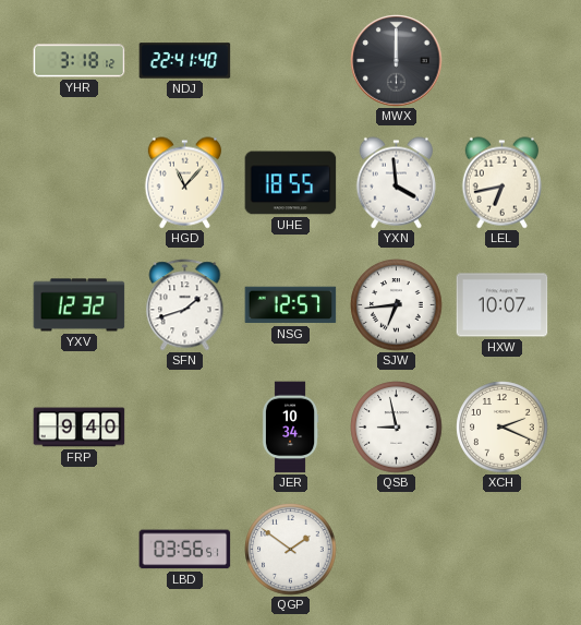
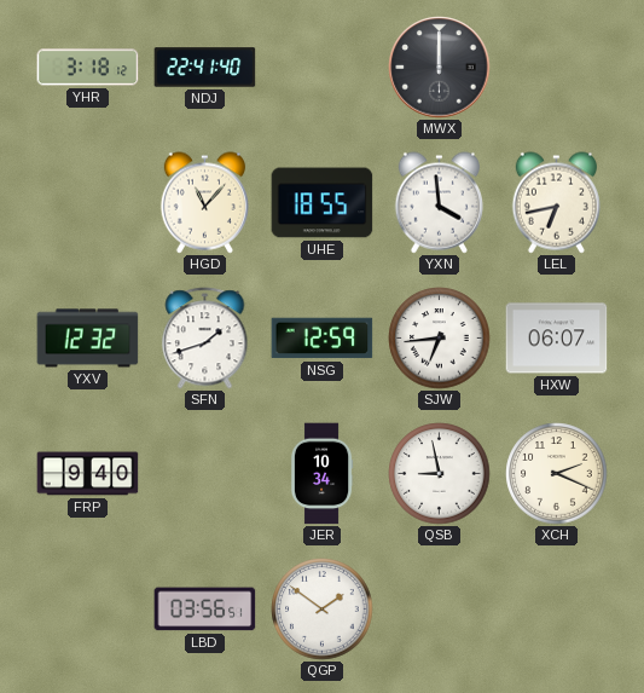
NSG: 12:57 -> 12:59 (323, 339)
HXW: 10:07 -> 06:07 (557, 339)
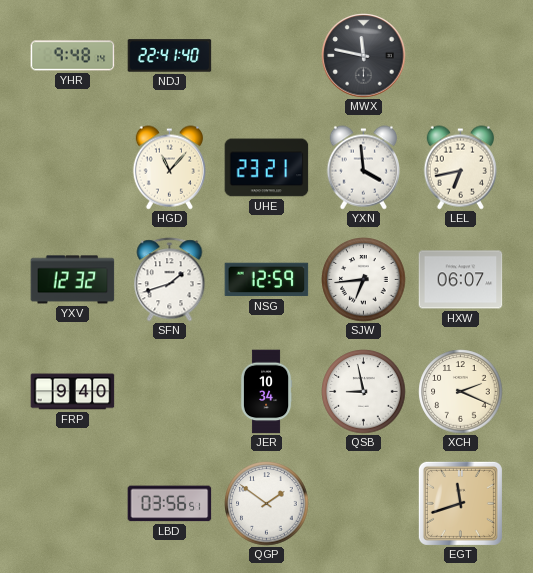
YHR: 3:18 -> 9:48 (73, 56)
MWX: 12:00 -> 11:47 (364, 56)
UHE: 18:55 -> 23:21 (267, 168)
EGT: none -> 11:42 (460, 503)
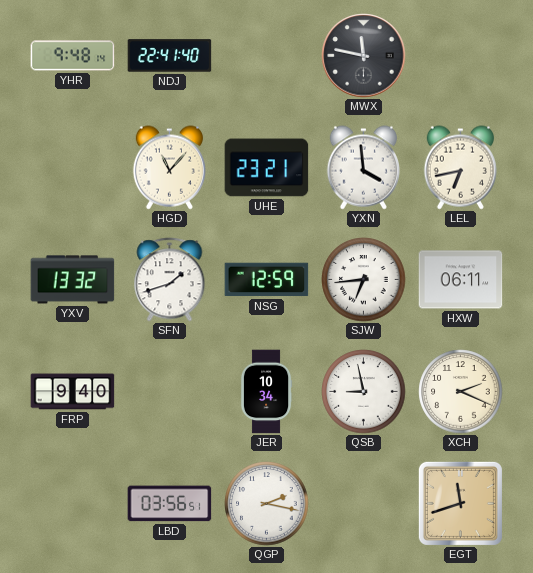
YXV: 12:32 -> 13:32 (73, 280)
HXW: 06:07 -> 06:11 (461, 280)
QGP: 1:51 -> 2:17 (267, 504)
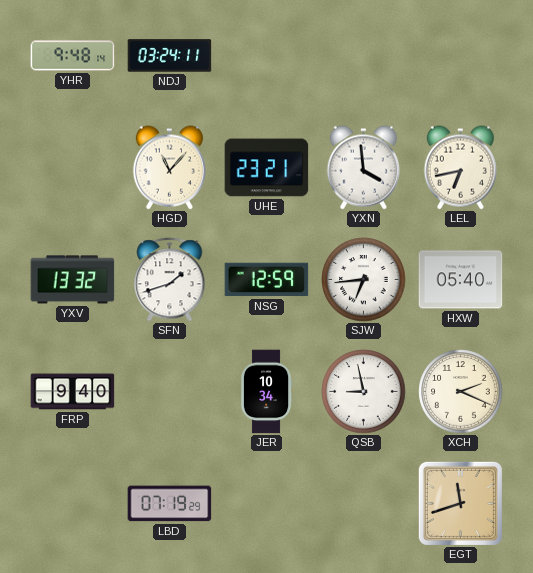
NDJ: 22:41 -> 03:24 (170, 56)
MWX: 11:47 -> none (364, 56)
HXW: 06:11 -> 05:40 (461, 280)
LBD: 03:56 -> 07:19 (170, 504)
QGP: 2:17 -> none (267, 504)
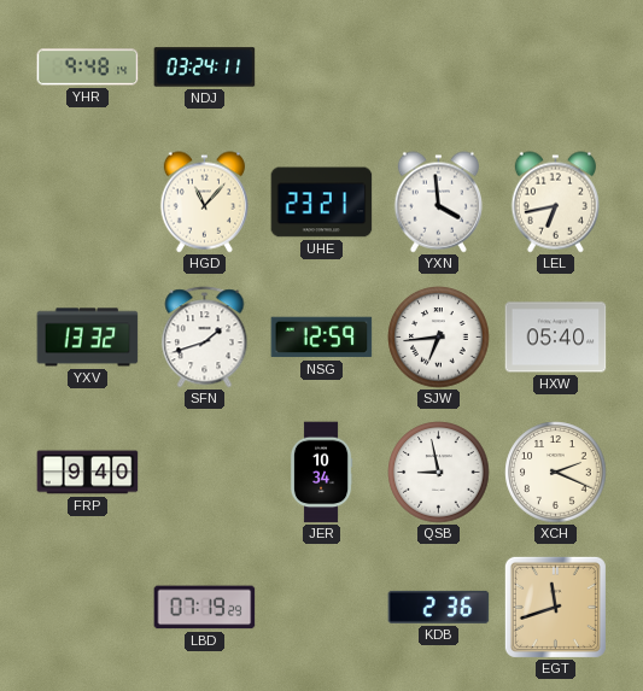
KDB: none -> 2:36 (439, 607)
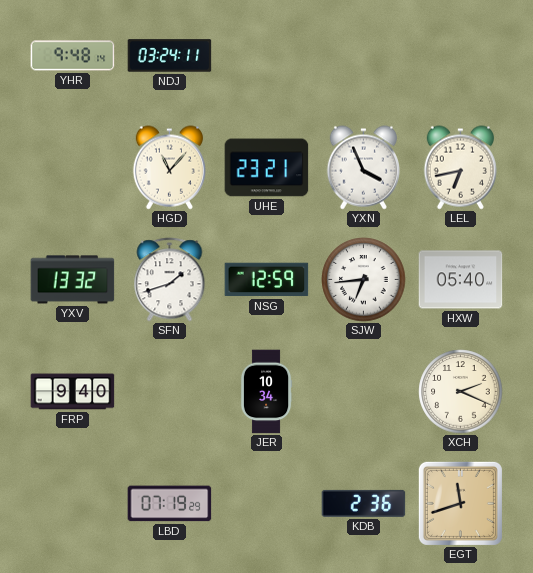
YXN: 3:59 -> 3:56 (363, 168)
QSB: 8:58 -> none (439, 473)
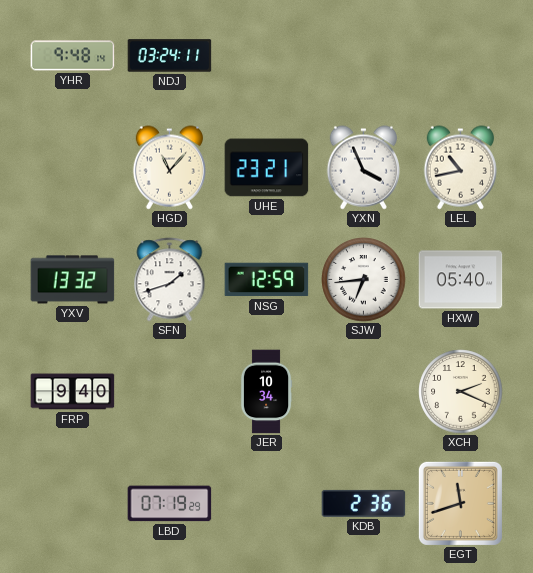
LEL: 6:43 -> 10:43 (460, 168)
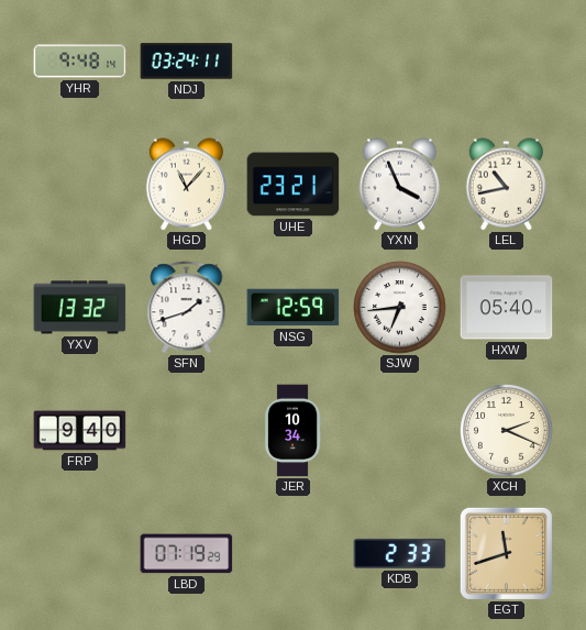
KDB: 2:36 -> 2:33 (400, 553)
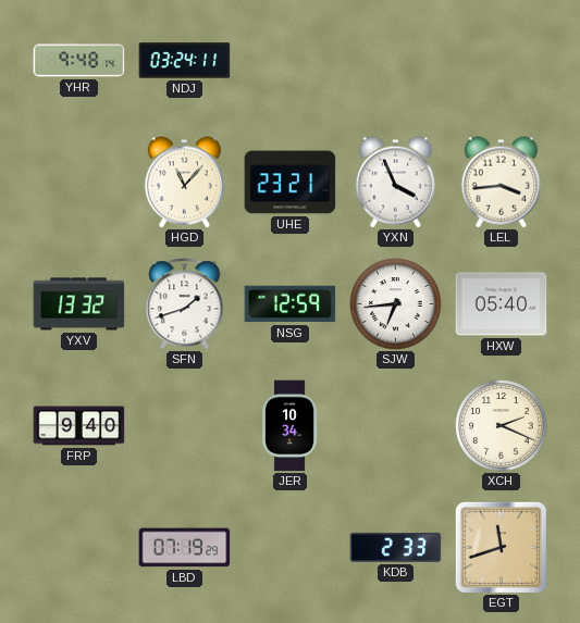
LEL: 10:43 -> 3:44 (501, 183)
